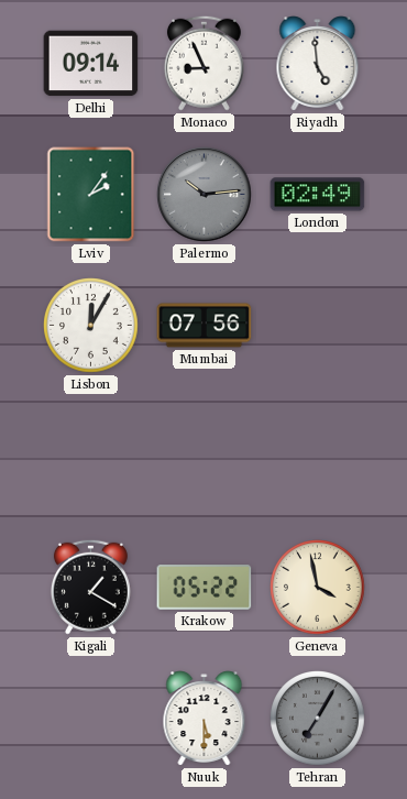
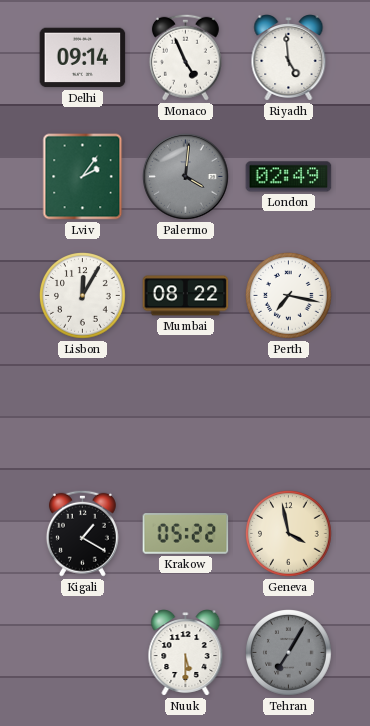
Monaco: 8:56 -> 4:56 (185, 57)
Palermo: 10:14 -> 4:01 (186, 177)
Mumbai: 07:56 -> 08:22 (186, 296)
Perth: none -> 7:17 (289, 296)
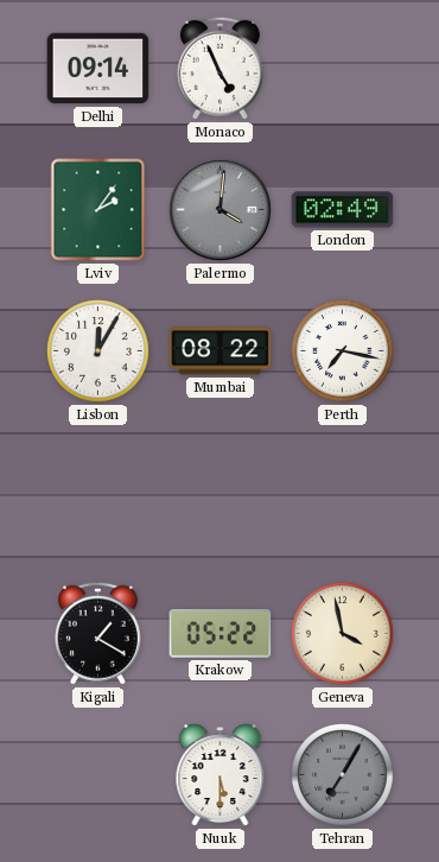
Riyadh: 4:59 -> none (289, 58)
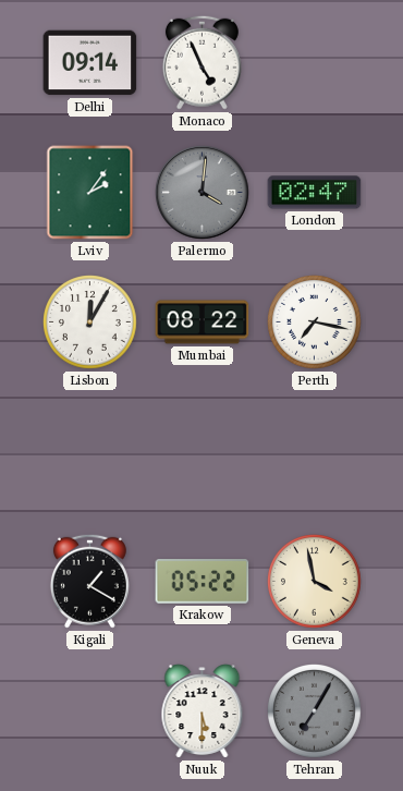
London: 02:49 -> 02:47 (315, 193)
